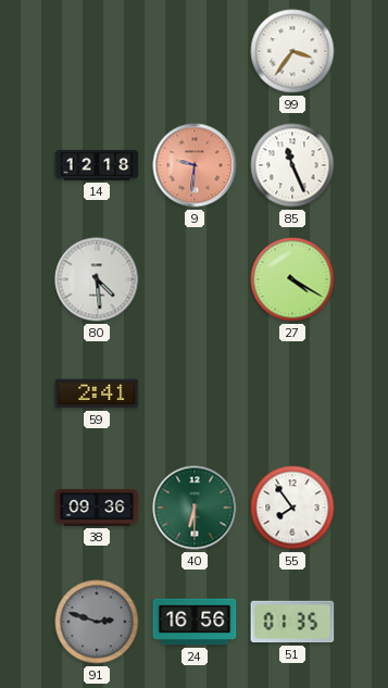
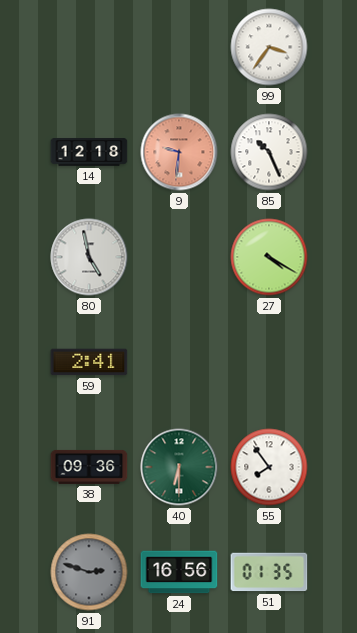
85: 11:26 -> 10:26 (269, 152)
80: 4:29 -> 4:58 (89, 257)
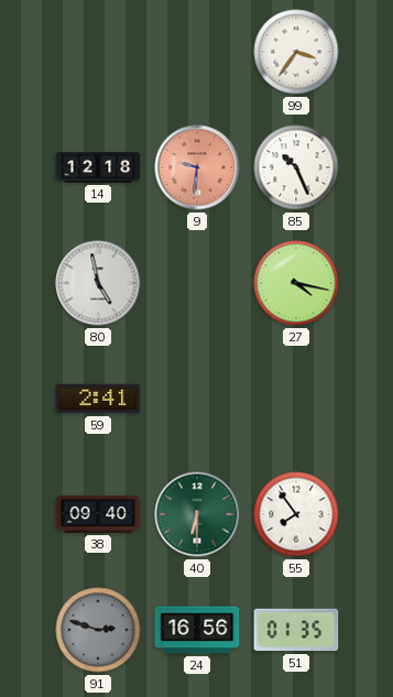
27: 4:20 -> 4:17 (296, 283)
38: 09:36 -> 09:40 (98, 514)
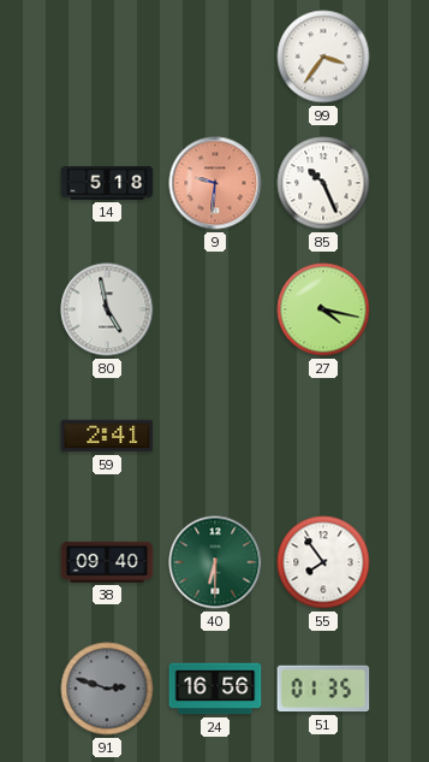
14: 12:18 -> 5:18 (107, 183)
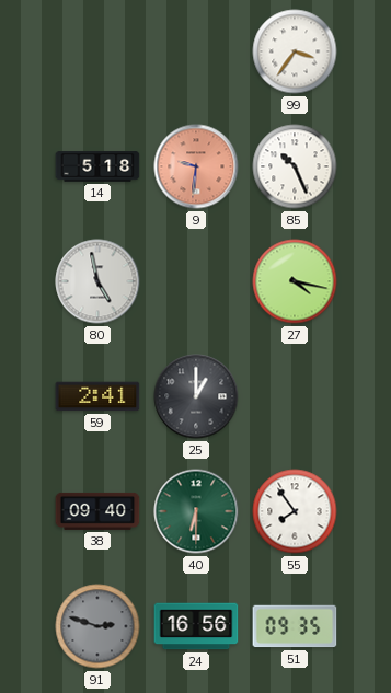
25: none -> 1:00 (196, 396)
51: 01:35 -> 09:35 (295, 626)
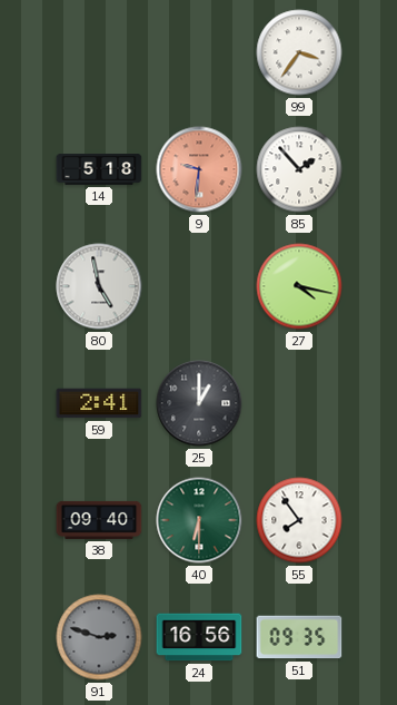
85: 10:26 -> 1:53 (299, 169)
